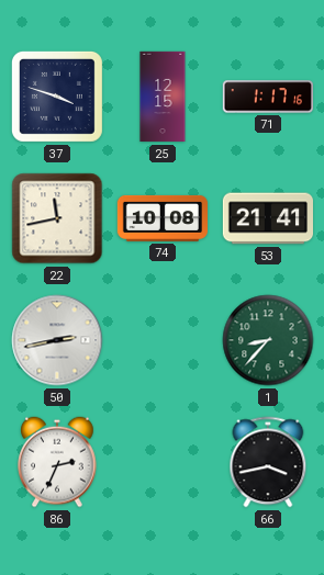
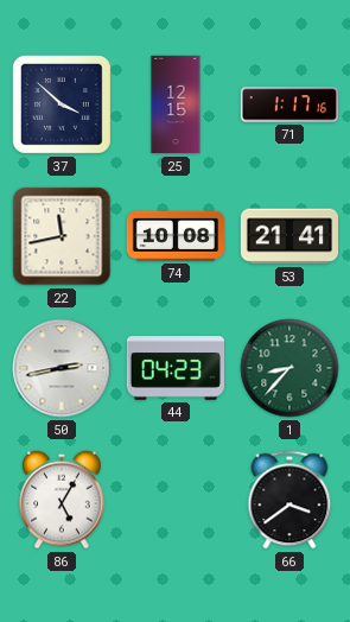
37: 3:48 -> 3:52 (62, 104)
44: none -> 04:23 (174, 368)
86: 2:34 -> 5:05 (62, 500)
66: 3:43 -> 3:39 (289, 500)
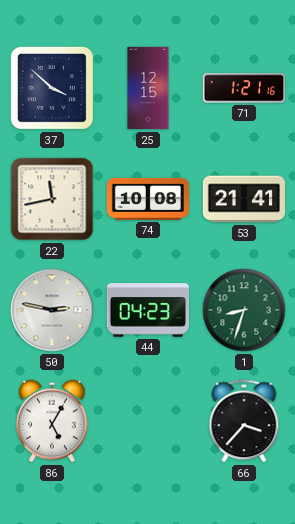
71: 1:17 -> 1:21 (243, 88)
50: 2:43 -> 2:47 (52, 310)
1: 8:37 -> 8:33 (244, 310)
66: 3:39 -> 3:37 (244, 421)
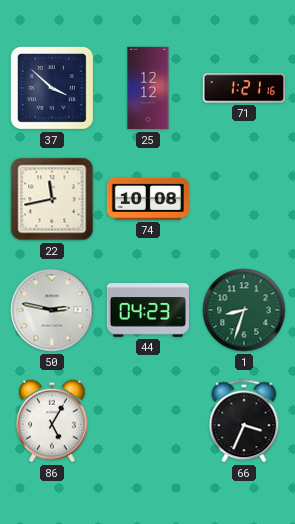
25: 12:15 -> 12:12 (148, 88)
53: 21:41 -> none (243, 199)
66: 3:37 -> 3:34 (244, 421)
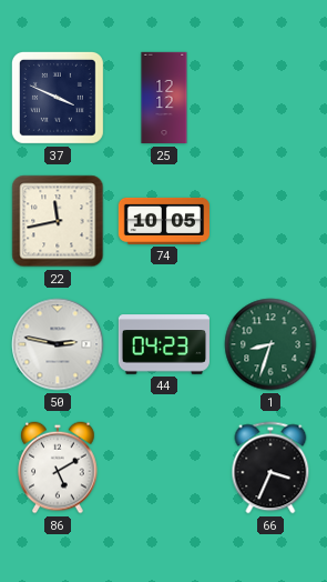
37: 3:52 -> 3:49 (58, 98)
71: 1:21 -> none (243, 88)
74: 10:08 -> 10:05 (163, 221)
86: 5:05 -> 5:10 (58, 468)
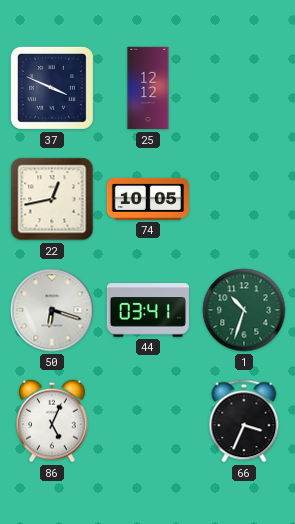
22: 11:43 -> 12:43 (52, 199)
50: 2:47 -> 6:18 (52, 310)
44: 04:23 -> 03:41 (147, 310)
1: 8:33 -> 10:33 (244, 310)
86: 5:10 -> 5:04 (52, 421)
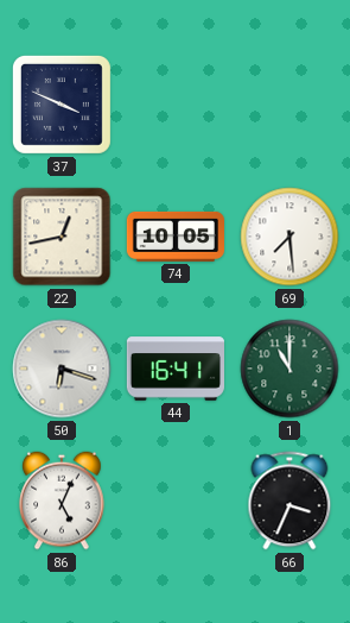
25: 12:12 -> none (148, 88)
69: none -> 7:29 (289, 237)
44: 03:41 -> 16:41 (174, 369)
1: 10:33 -> 11:00 (289, 369)
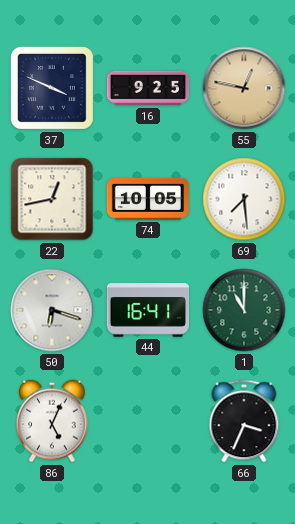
16: none -> 9:25 (147, 88)
55: none -> 12:47 (244, 88)
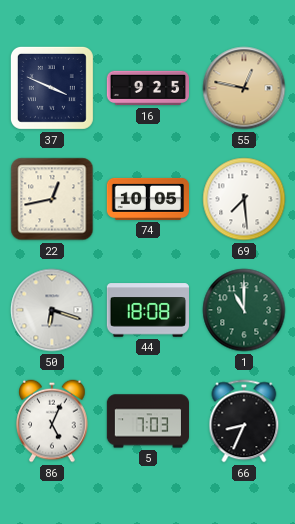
44: 16:41 -> 18:08 (147, 310)
5: none -> 7:03 (147, 421)
66: 3:34 -> 8:34 (244, 421)
